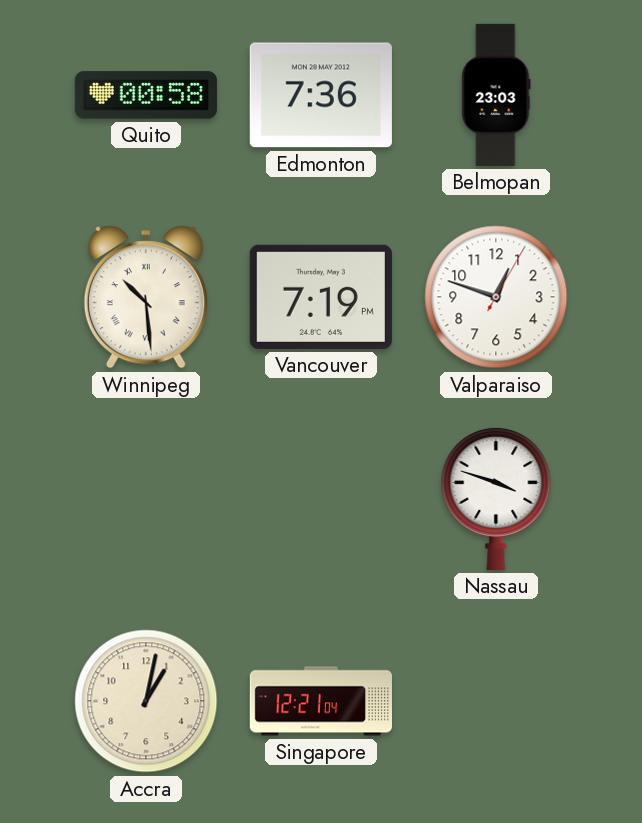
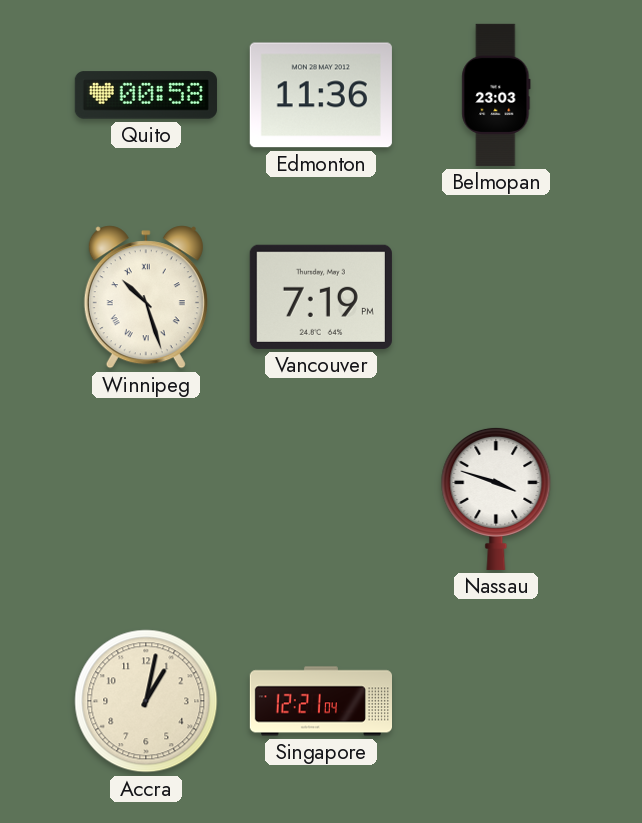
Edmonton: 7:36 -> 11:36 (321, 95)
Winnipeg: 10:29 -> 10:27 (146, 297)
Valparaiso: 12:48 -> none (496, 297)
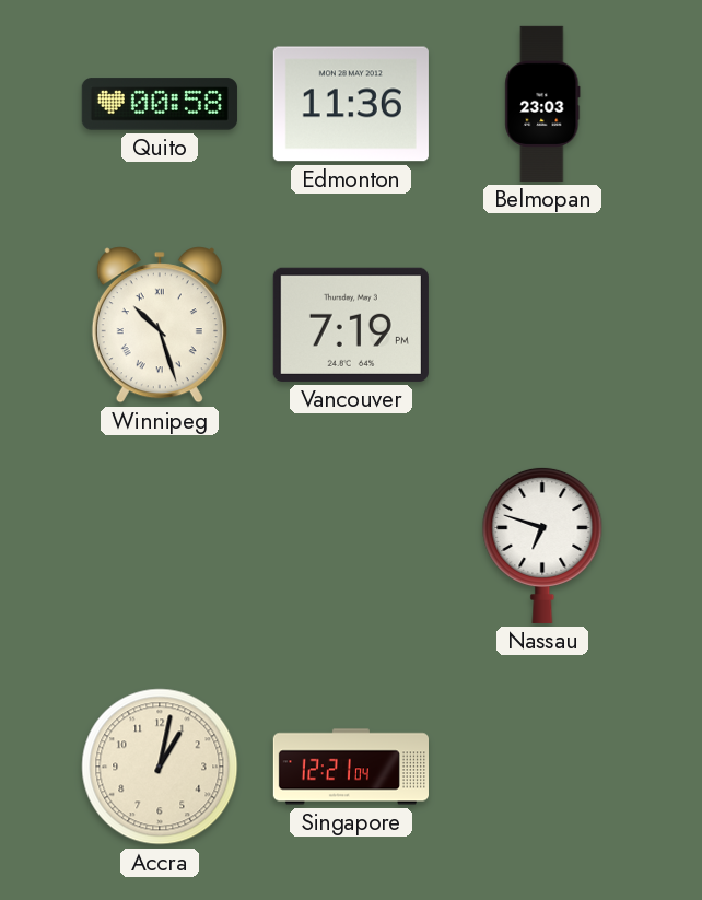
Nassau: 3:48 -> 6:48 (542, 545)
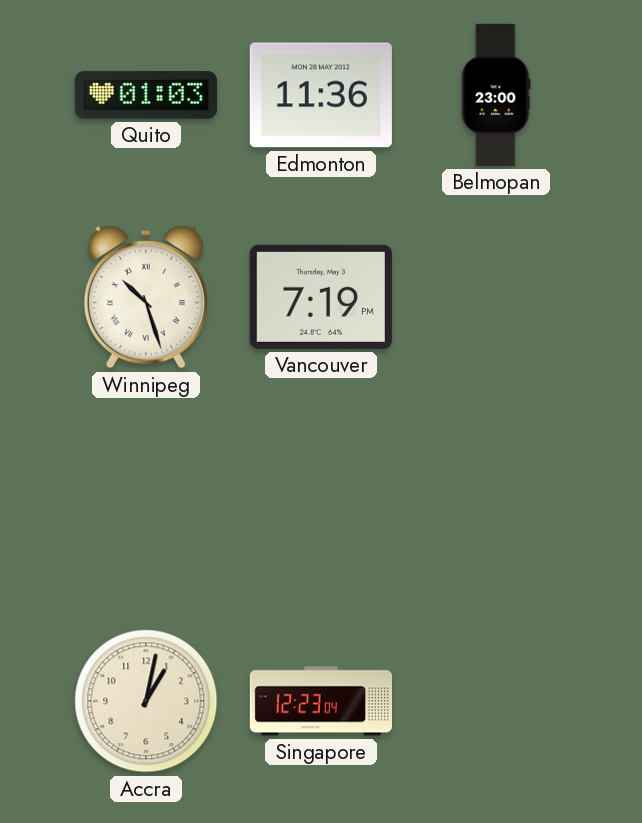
Quito: 00:58 -> 01:03 (146, 95)
Belmopan: 23:03 -> 23:00 (496, 95)
Nassau: 6:48 -> none (542, 545)
Singapore: 12:21 -> 12:23 (320, 701)
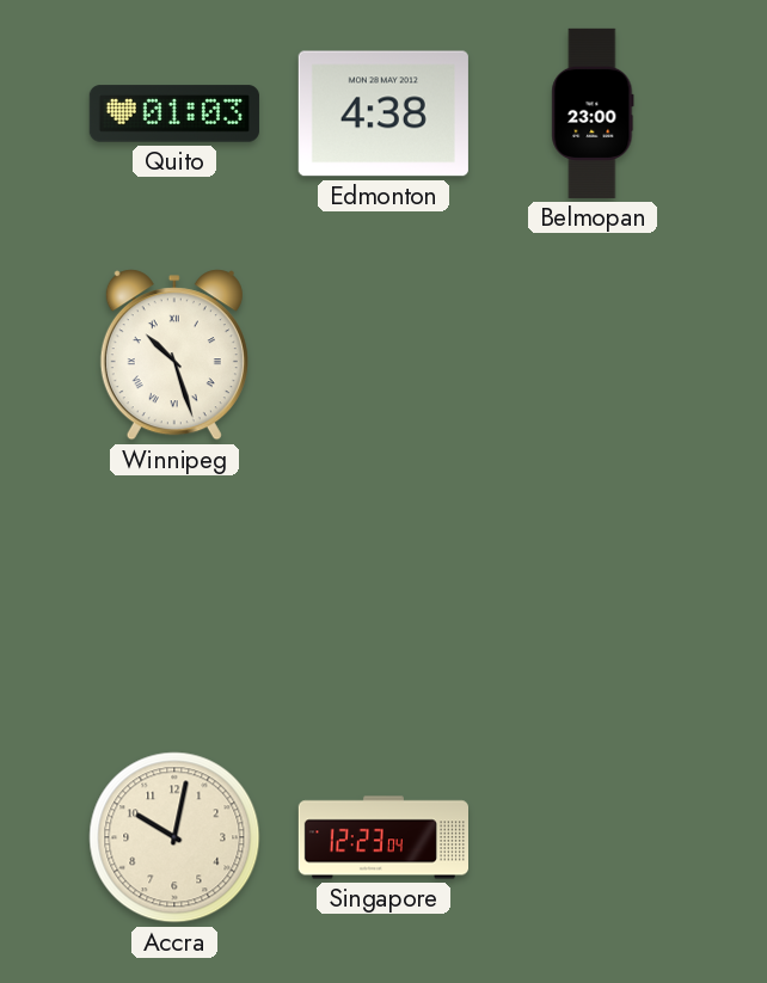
Edmonton: 11:36 -> 4:38 (383, 113)
Vancouver: 7:19 -> none (321, 297)
Accra: 1:02 -> 10:02 (174, 837)
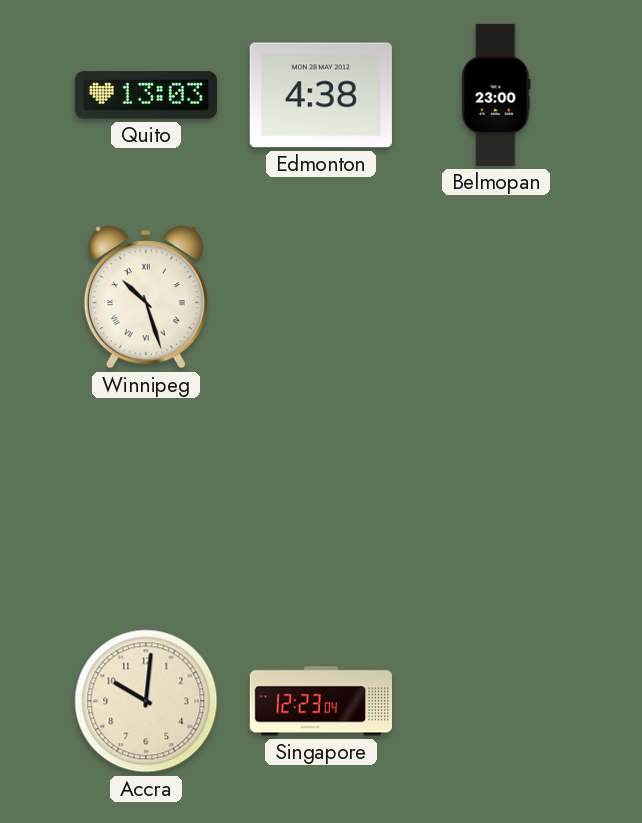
Quito: 01:03 -> 13:03 (146, 95)
Accra: 10:02 -> 10:01 (146, 701)
